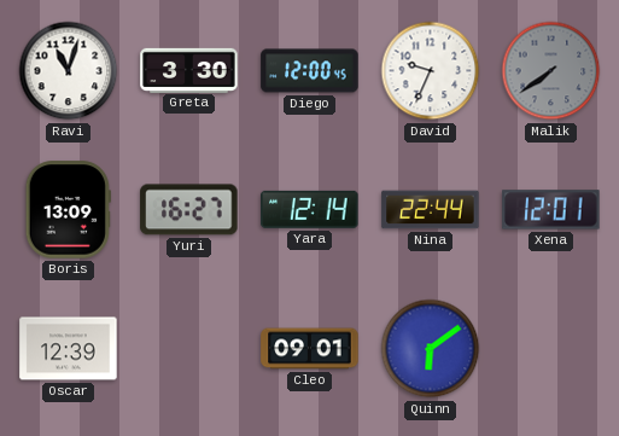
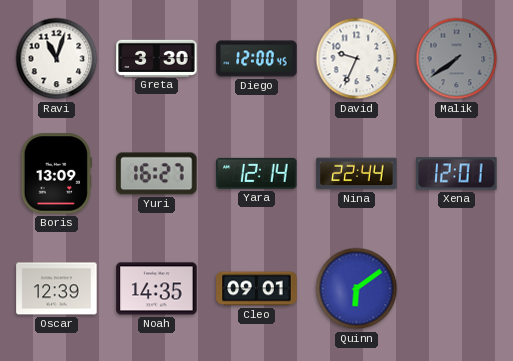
Noah: none -> 14:35 (157, 289)
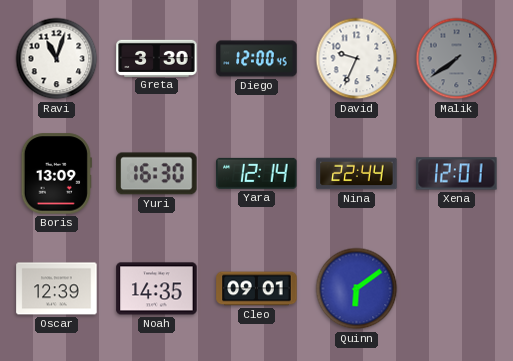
Yuri: 16:27 -> 16:30 (157, 174)
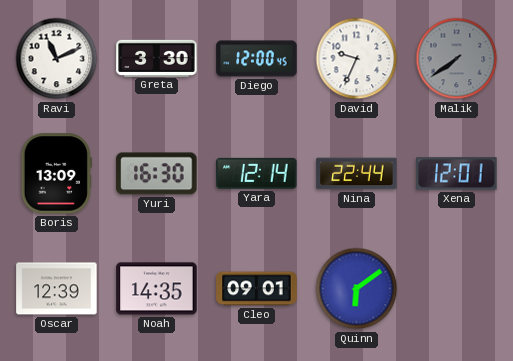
Ravi: 11:03 -> 11:11 (57, 59)
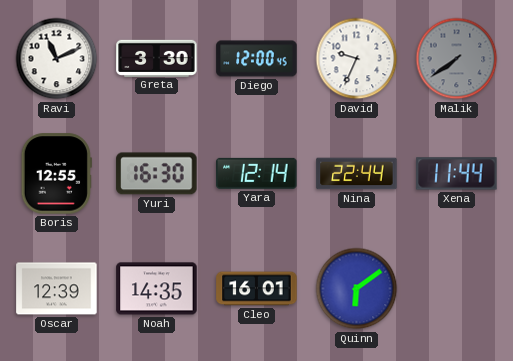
Boris: 13:09 -> 12:55 (56, 174)
Xena: 12:01 -> 11:44 (457, 174)
Cleo: 09:01 -> 16:01 (257, 289)
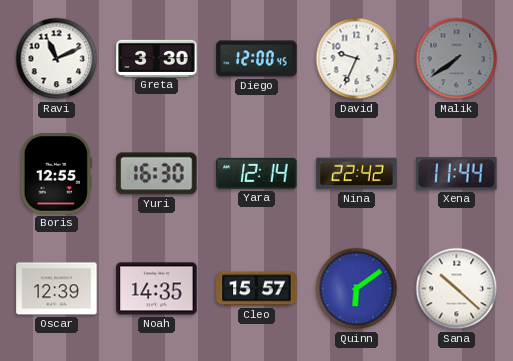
Nina: 22:44 -> 22:42 (357, 174)
Cleo: 16:01 -> 15:57 (257, 289)
Sana: none -> 10:22 (457, 289)
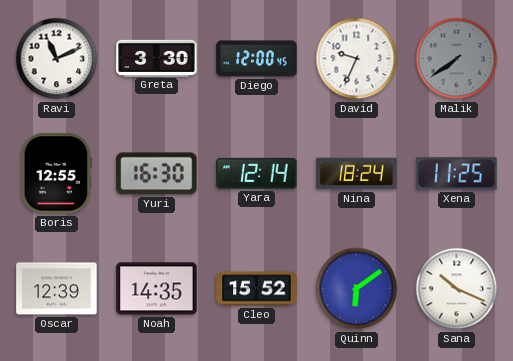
Nina: 22:42 -> 18:24 (357, 174)
Xena: 11:44 -> 11:25 (457, 174)
Cleo: 15:57 -> 15:52 (257, 289)
Sana: 10:22 -> 10:19 (457, 289)
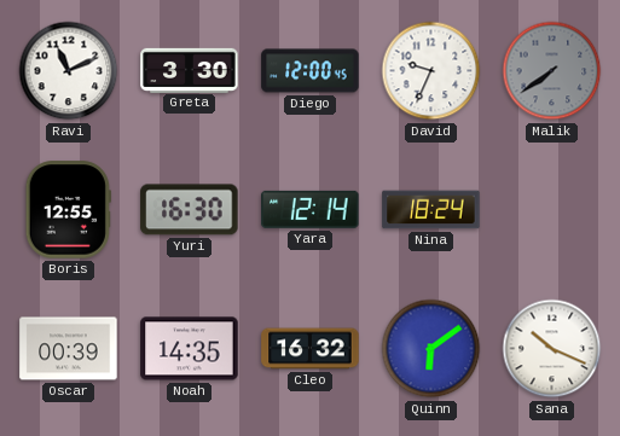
Xena: 11:25 -> none (457, 174)
Oscar: 12:39 -> 00:39 (69, 349)
Cleo: 15:52 -> 16:32 (311, 349)
